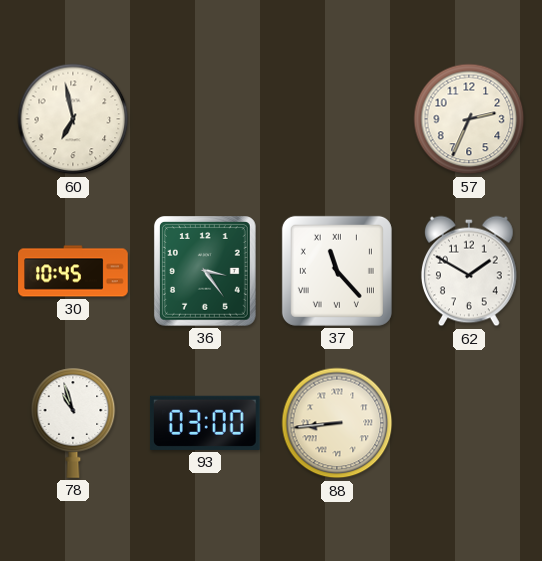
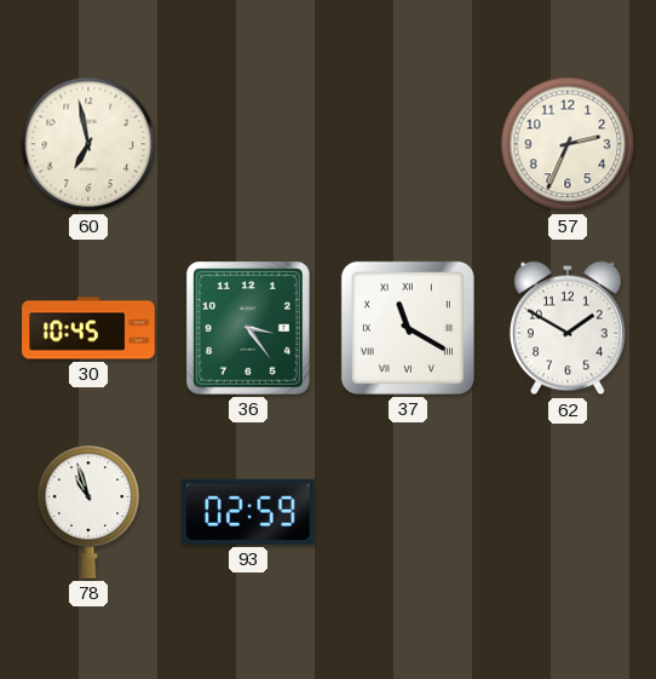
37: 11:23 -> 11:20 (408, 328)
93: 03:00 -> 02:59 (248, 512)
88: 8:44 -> none (337, 423)
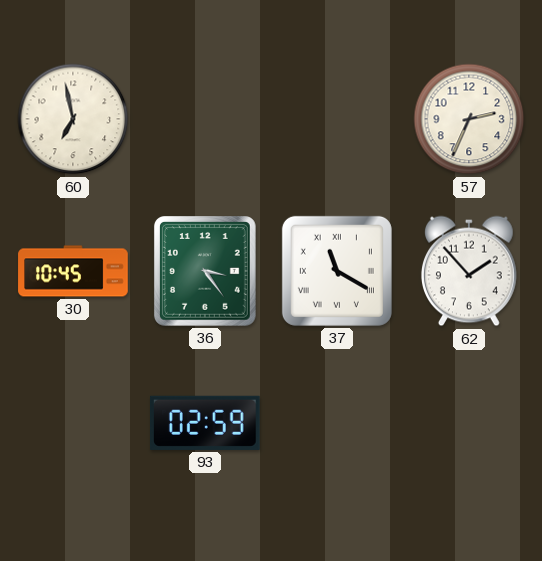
62: 1:50 -> 1:53 (469, 271)
78: 10:57 -> none (88, 512)
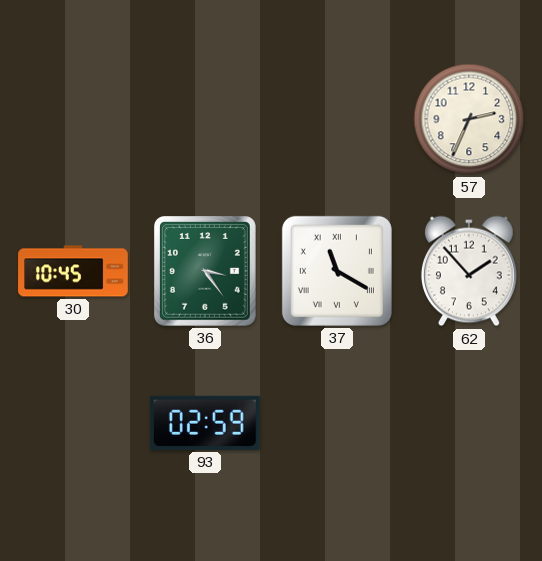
60: 6:58 -> none (73, 119)
